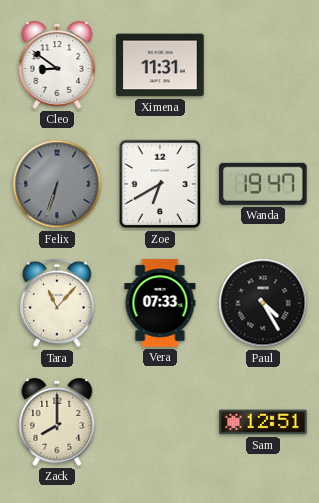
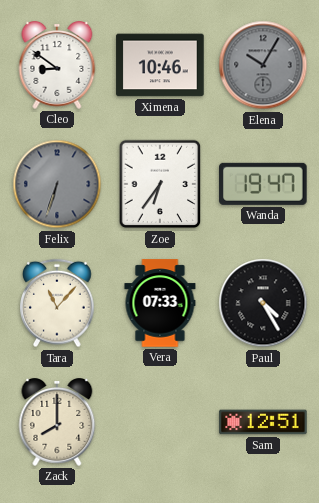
Ximena: 11:31 -> 10:46 (160, 65)
Elena: none -> 10:05 (263, 65)
Zoe: 6:40 -> 6:36 (160, 184)
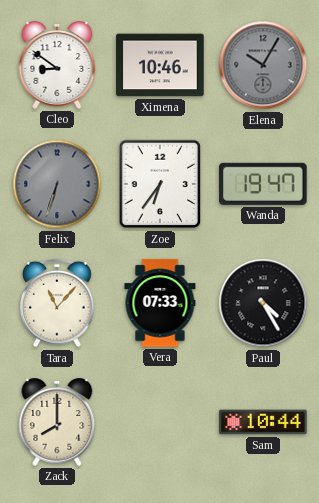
Sam: 12:51 -> 10:44 (263, 422)
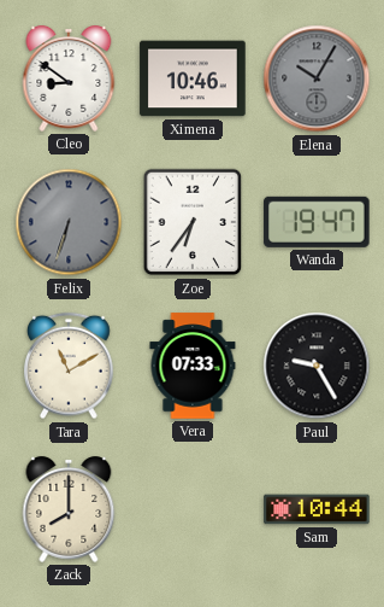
Tara: 11:07 -> 11:10 (69, 366)
Paul: 4:25 -> 9:25 (317, 366)
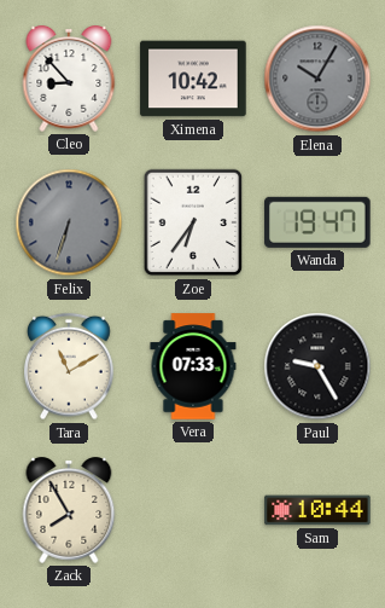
Cleo: 8:51 -> 8:53 (69, 80)
Ximena: 10:46 -> 10:42 (193, 79)
Zack: 8:00 -> 7:55 (69, 511)
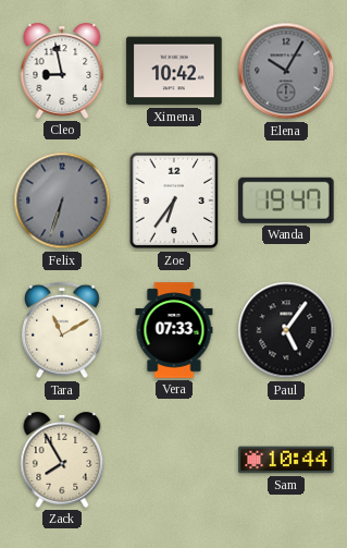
Cleo: 8:53 -> 8:58 (62, 72)
Paul: 9:25 -> 5:06 (286, 330)
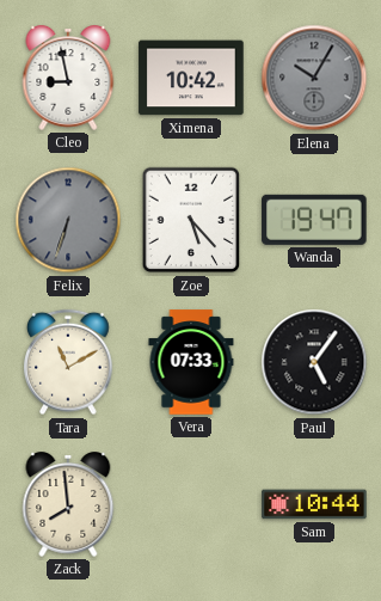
Zoe: 6:36 -> 5:23 (191, 220)
Zack: 7:55 -> 7:59 (68, 505)
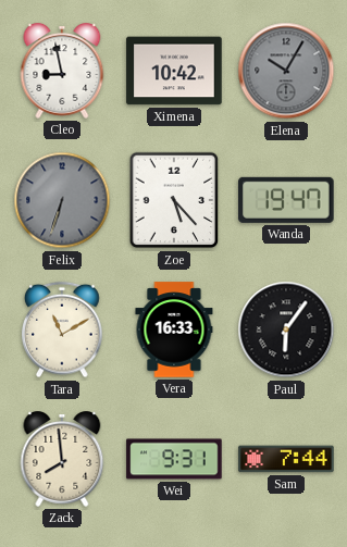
Vera: 07:33 -> 16:33 (174, 330)
Paul: 5:06 -> 6:06 (286, 330)
Wei: none -> 9:31 (174, 459)
Sam: 10:44 -> 7:44 (286, 459)
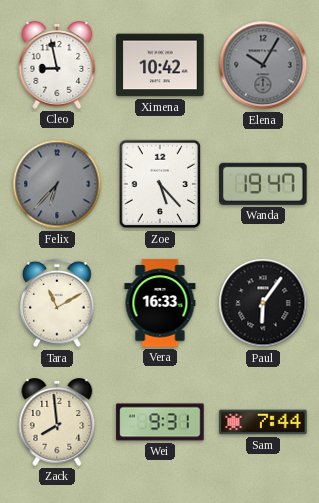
Felix: 6:33 -> 6:37 (57, 184)
